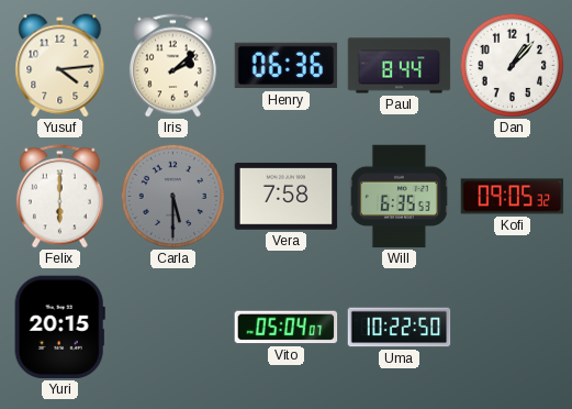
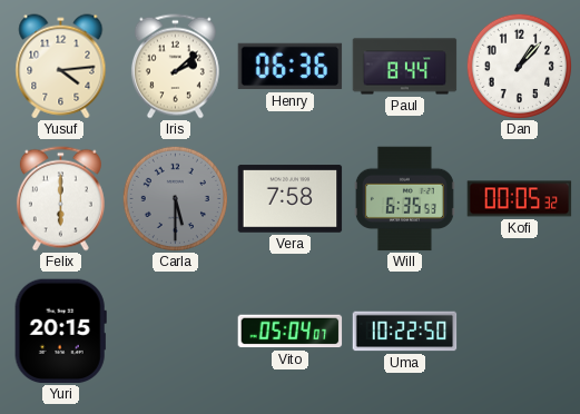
Kofi: 09:05 -> 00:05 (520, 199)
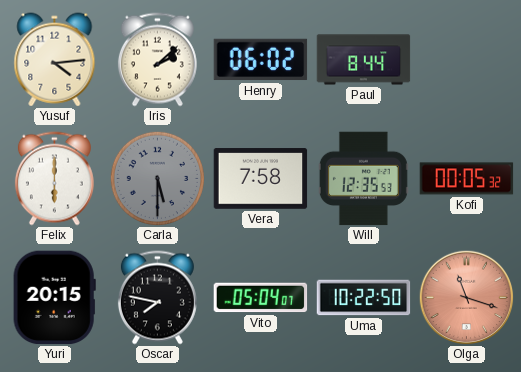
Henry: 06:36 -> 06:02 (261, 60)
Dan: 1:07 -> none (519, 66)
Will: 6:35 -> 12:35 (363, 179)
Oscar: none -> 7:47 (157, 298)
Olga: none -> 11:18 (466, 297)
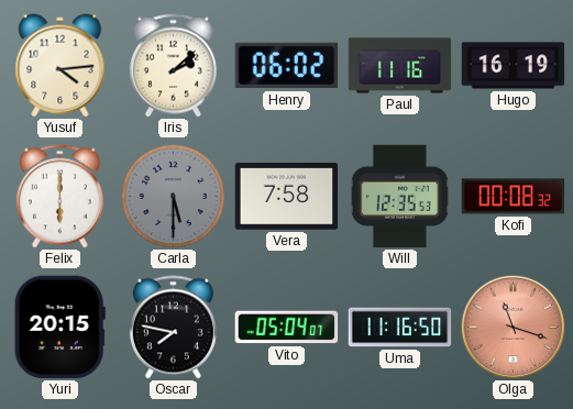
Paul: 8:44 -> 11:16 (400, 66)
Hugo: none -> 16:19 (514, 66)
Kofi: 00:05 -> 00:08 (514, 197)
Uma: 10:22 -> 11:16 (400, 328)
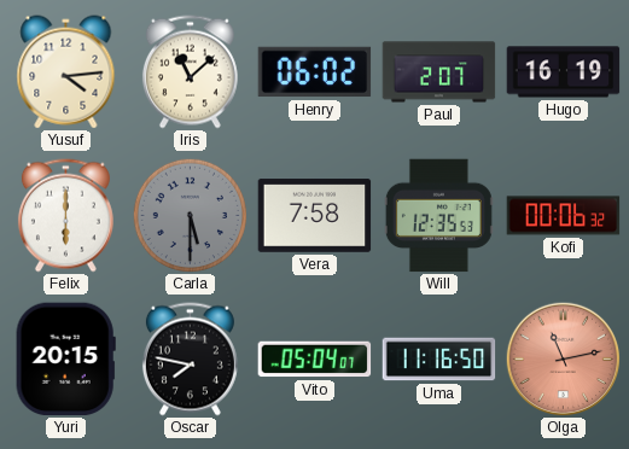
Iris: 2:08 -> 11:08 (190, 72)
Paul: 11:16 -> 2:07 (439, 72)
Kofi: 00:08 -> 00:06 (564, 216)
Olga: 11:18 -> 11:13 (563, 358)
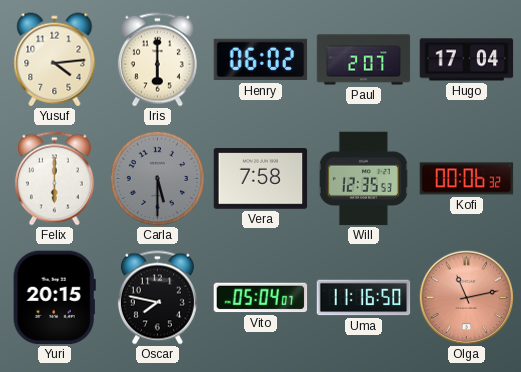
Iris: 11:08 -> 6:00 (157, 60)
Hugo: 16:19 -> 17:04 (467, 60)
